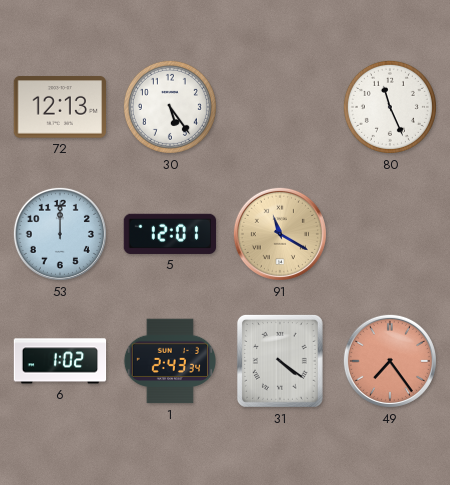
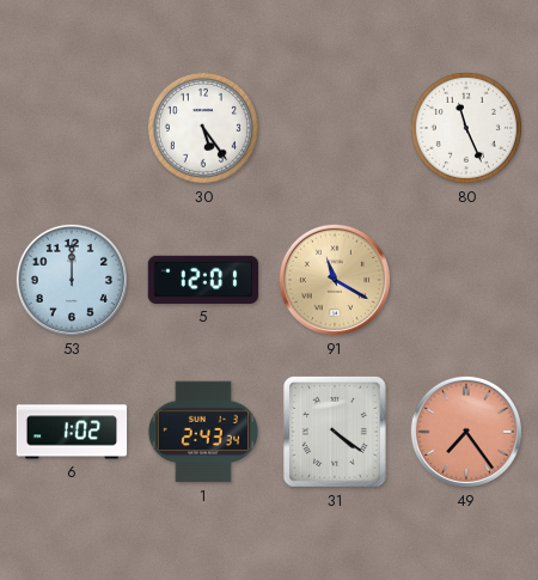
72: 12:13 -> none (60, 107)
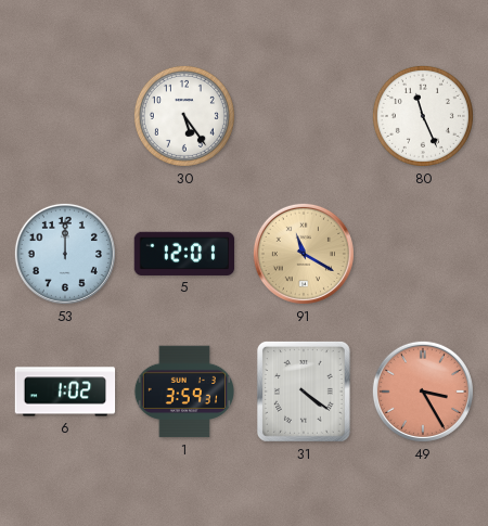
1: 2:43 -> 3:59 (183, 392)
49: 7:24 -> 3:25 (423, 392)
